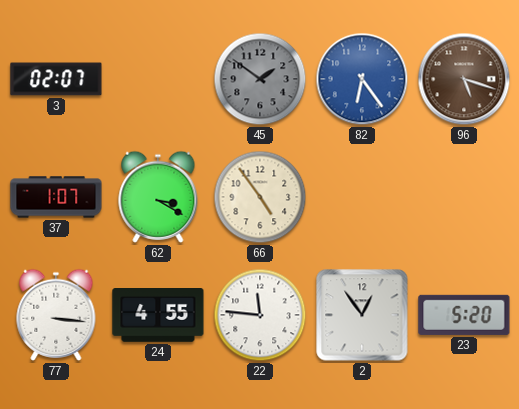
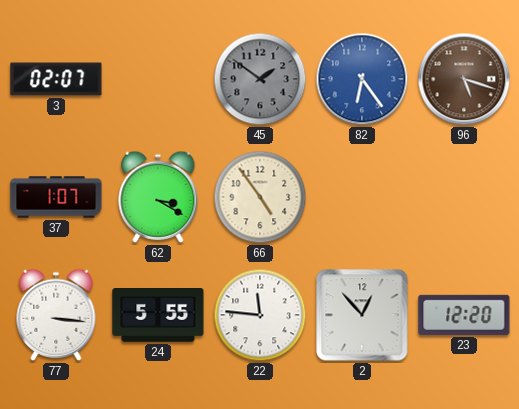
24: 4:55 -> 5:55 (158, 316)
2: 12:54 -> 12:53 (362, 315)
23: 5:20 -> 12:20 (464, 315)
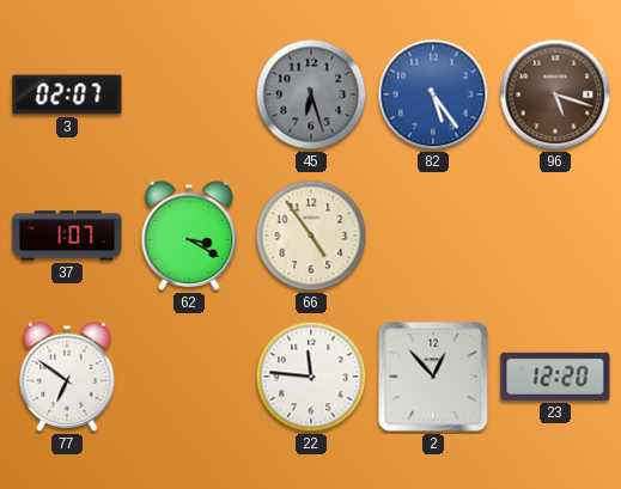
45: 1:51 -> 6:27 (311, 94)
82: 6:24 -> 5:24 (433, 94)
77: 3:16 -> 6:51 (67, 377)
24: 5:55 -> none (158, 316)
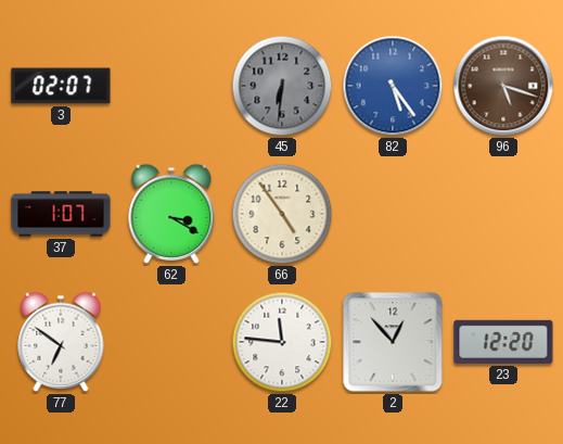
45: 6:27 -> 6:31 (282, 86)
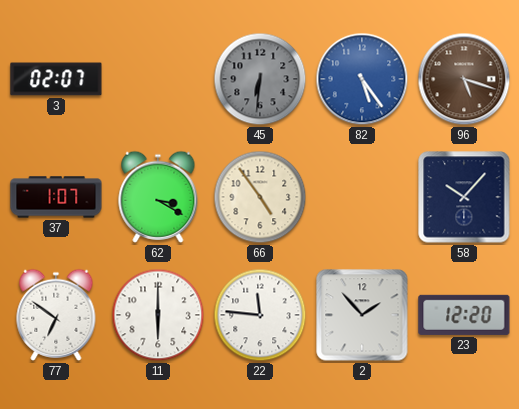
58: none -> 10:07 (464, 197)
11: none -> 6:00 (158, 315)
2: 12:53 -> 1:53 (362, 315)
